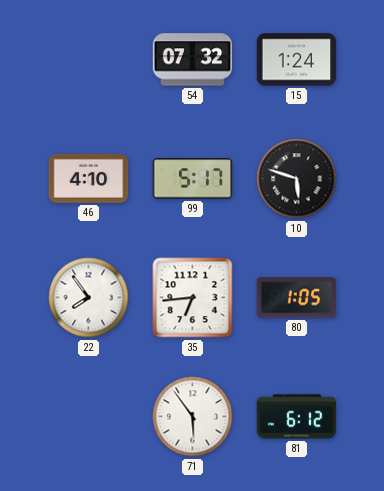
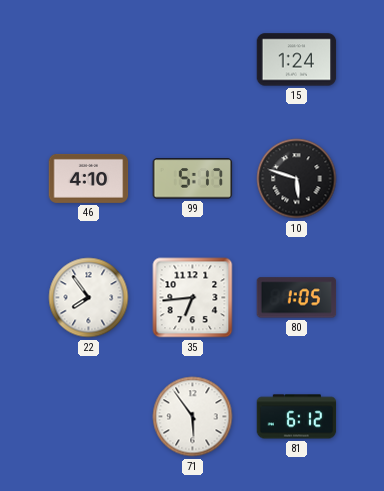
54: 07:32 -> none (193, 60)
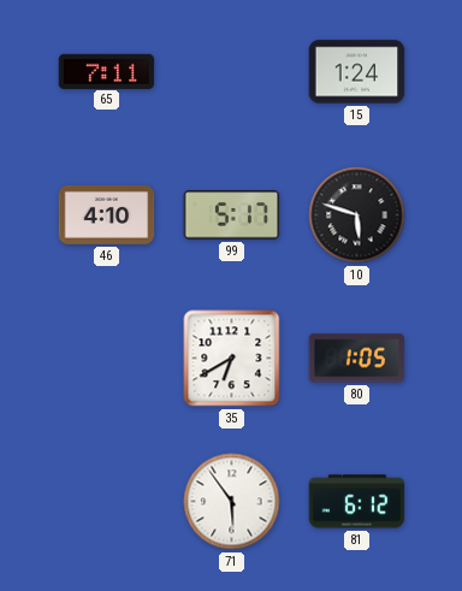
65: none -> 7:11 (107, 71)
22: 7:54 -> none (89, 298)
35: 6:44 -> 6:40 (232, 359)
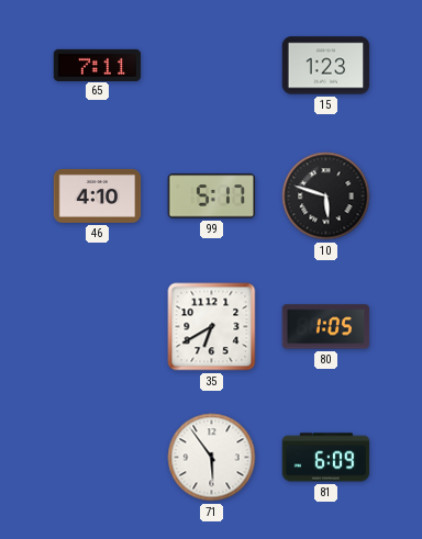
15: 1:24 -> 1:23 (326, 66)
81: 6:12 -> 6:09 (326, 458)
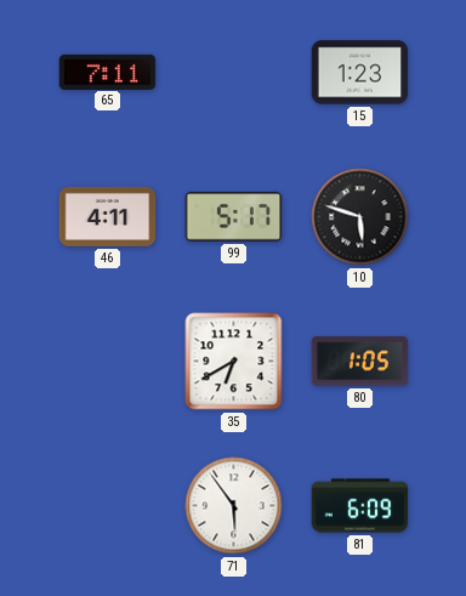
46: 4:10 -> 4:11 (108, 216)
